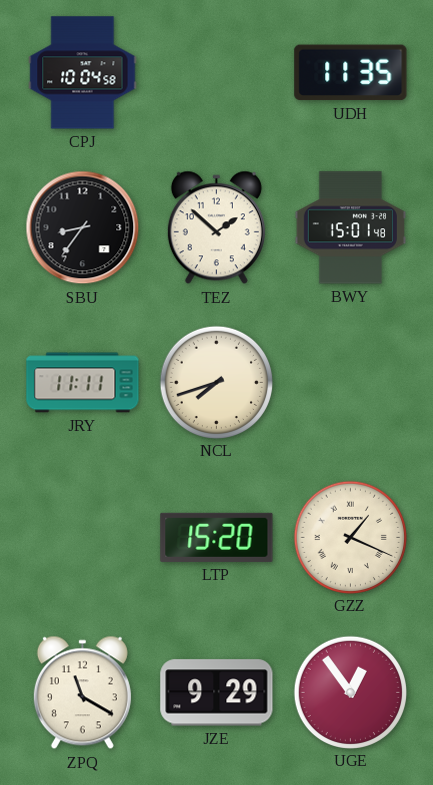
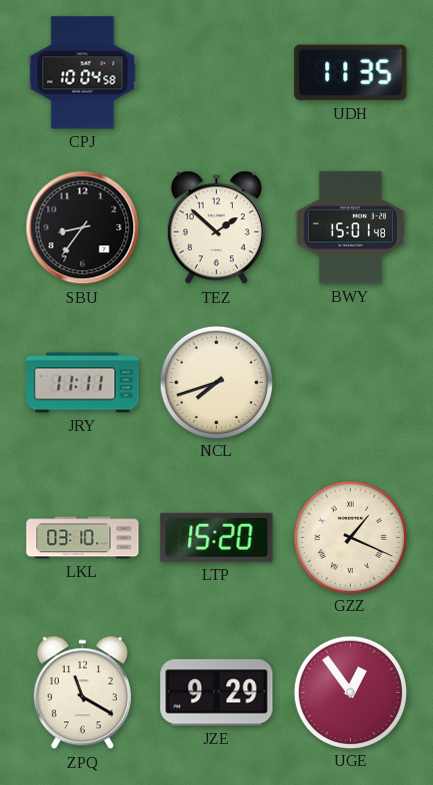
LKL: none -> 03:10 (83, 538)
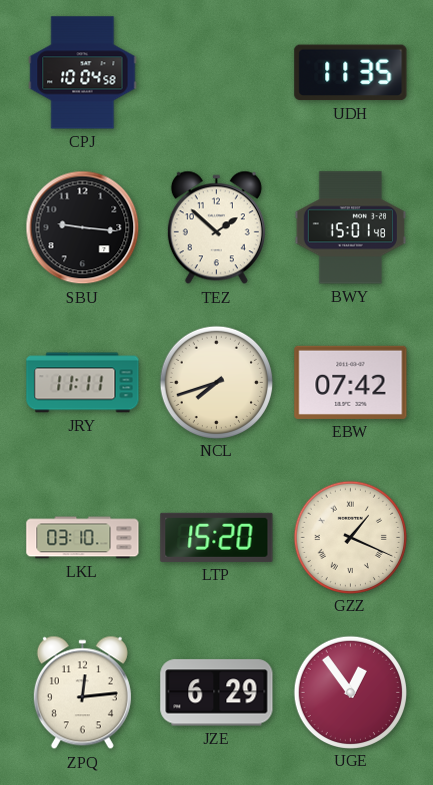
SBU: 8:36 -> 9:16 (83, 228)
EBW: none -> 07:42 (351, 382)
ZPQ: 11:20 -> 12:14 (82, 693)
JZE: 9:29 -> 6:29 (217, 693)
